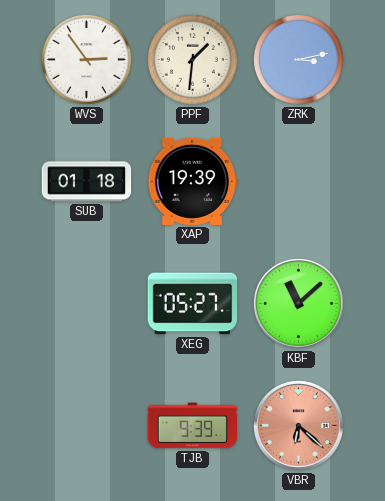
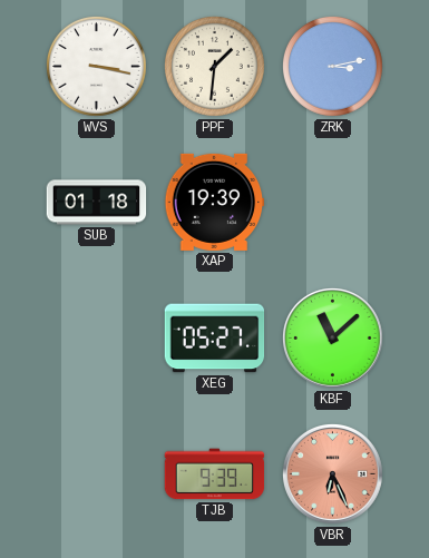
WVS: 2:54 -> 3:17 (96, 66)
VBR: 6:22 -> 6:26 (332, 473)
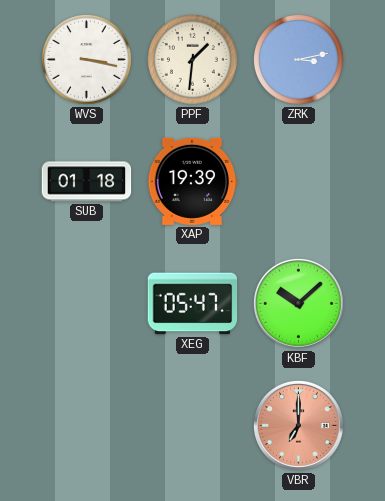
XEG: 05:27 -> 05:47 (193, 304)
KBF: 11:08 -> 10:08 (298, 303)
TJB: 9:39 -> none (215, 474)
VBR: 6:26 -> 7:00 (298, 425)
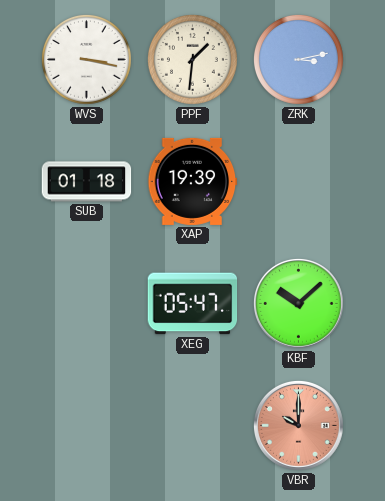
VBR: 7:00 -> 10:00 (298, 425)
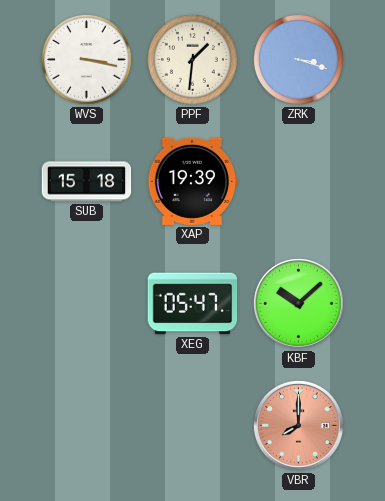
ZRK: 3:13 -> 3:18 (298, 59)
SUB: 01:18 -> 15:18 (87, 182)
VBR: 10:00 -> 8:00 (298, 425)
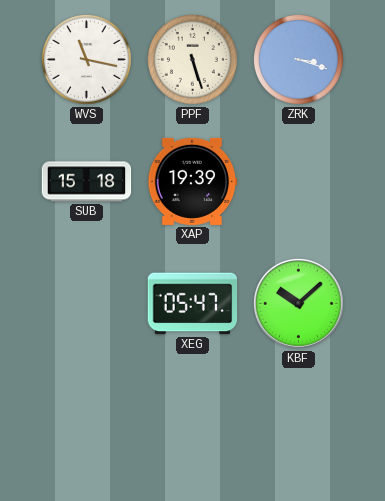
WVS: 3:17 -> 11:17 (86, 59)
PPF: 1:31 -> 5:27 (192, 59)
VBR: 8:00 -> none (298, 425)
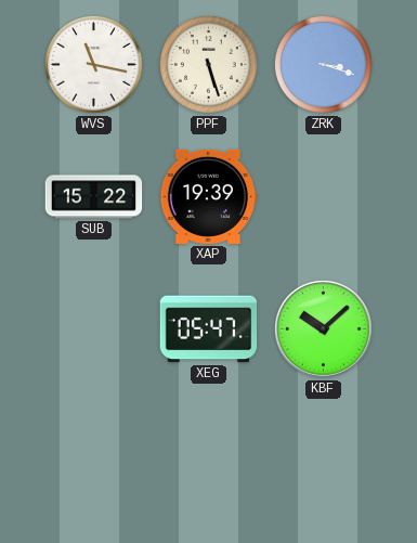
SUB: 15:18 -> 15:22 (94, 197)
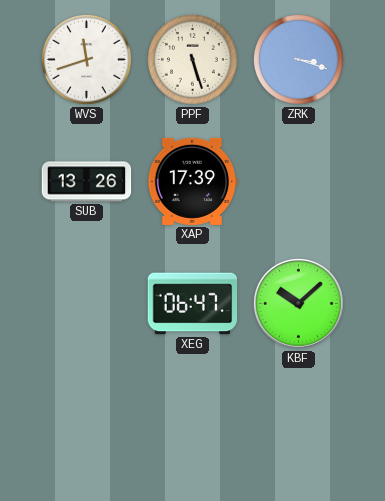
WVS: 11:17 -> 11:42 (86, 59)
SUB: 15:22 -> 13:26 (87, 182)
XAP: 19:39 -> 17:39 (193, 181)
XEG: 05:47 -> 06:47 (193, 304)
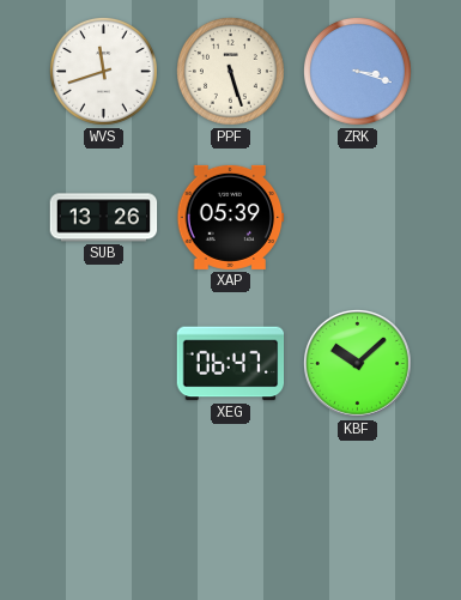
XAP: 17:39 -> 05:39 (231, 217)
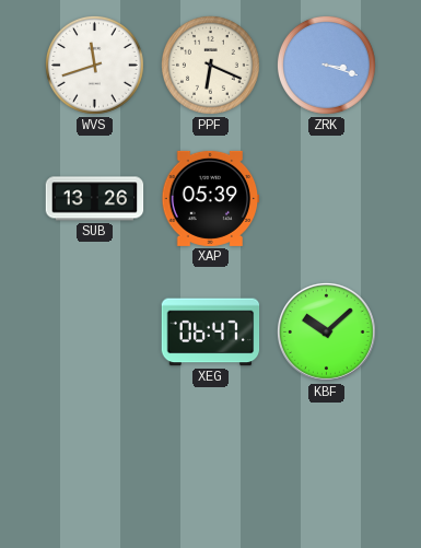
PPF: 5:27 -> 6:19 (210, 65)
